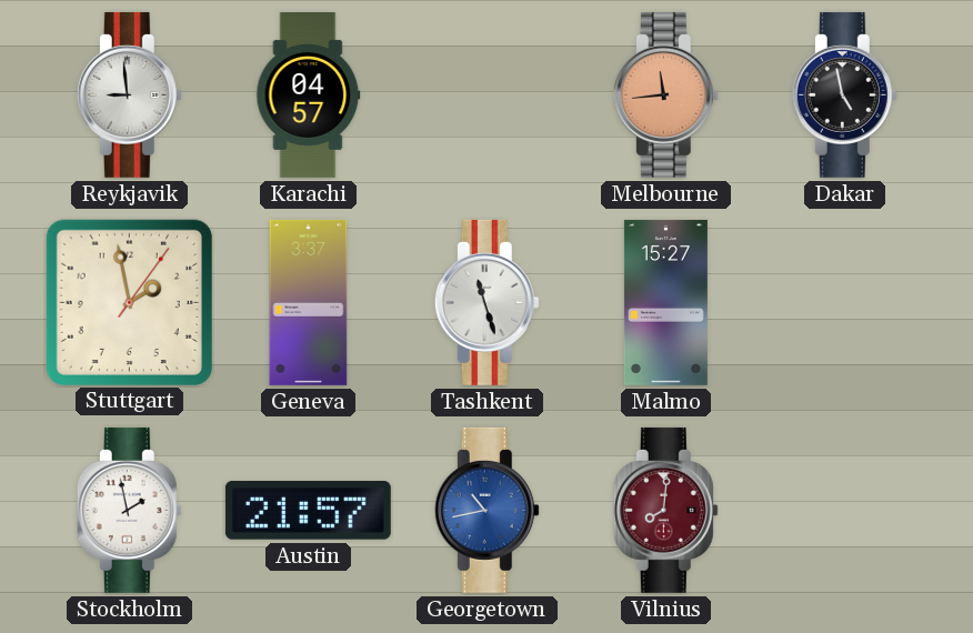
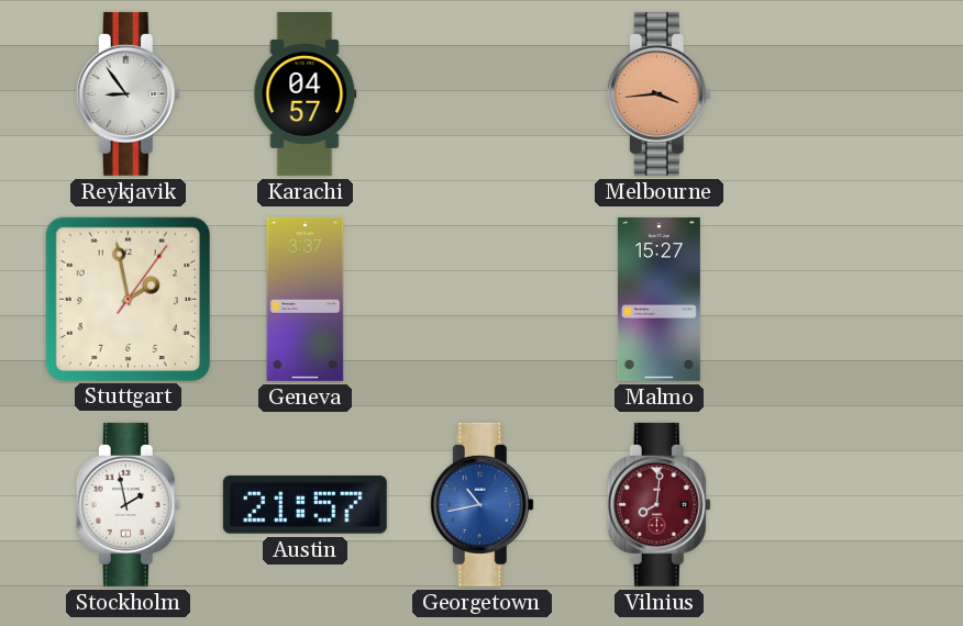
Reykjavik: 8:59 -> 8:54 (128, 93)
Melbourne: 11:44 -> 3:44 (658, 93)
Dakar: 4:58 -> none (844, 94)
Tashkent: 11:27 -> none (486, 302)
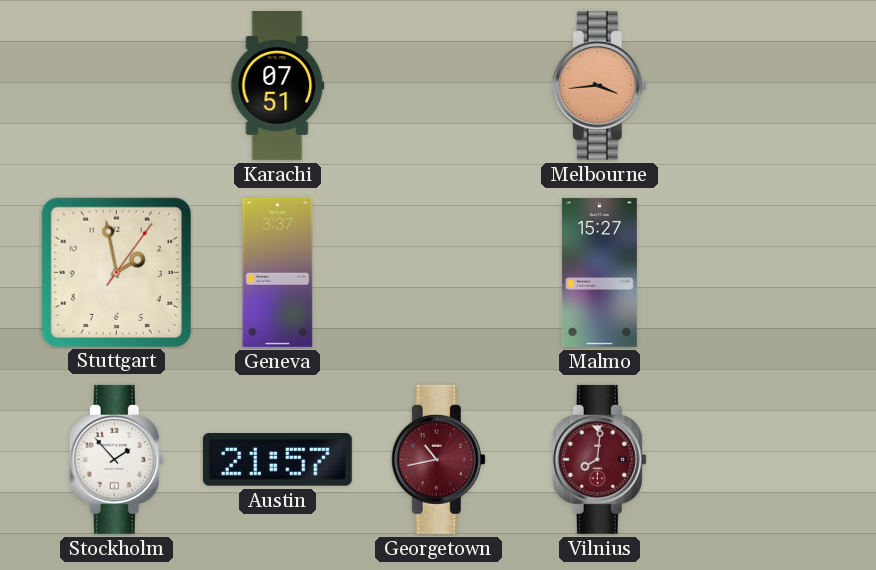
Reykjavik: 8:54 -> none (128, 93)
Karachi: 04:57 -> 07:51 (278, 85)
Stockholm: 1:58 -> 1:53 (116, 459)
Georgetown dial: blue -> burgundy (438, 459)
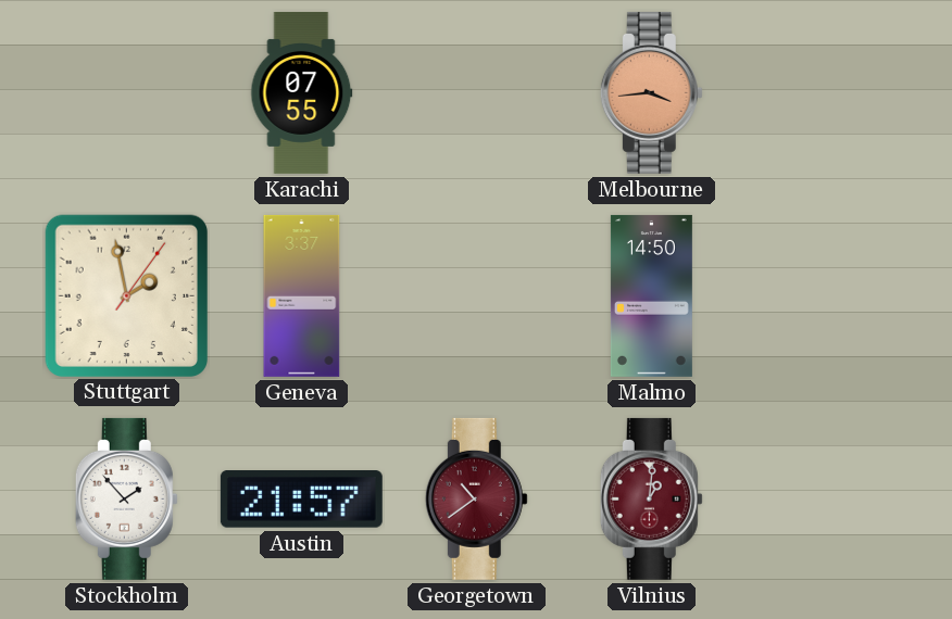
Karachi: 07:51 -> 07:55 (302, 92)
Malmo: 15:27 -> 14:50 (651, 295)
Georgetown: 10:43 -> 10:39 (476, 498)
Vilnius: 8:01 -> 1:01 (651, 498)
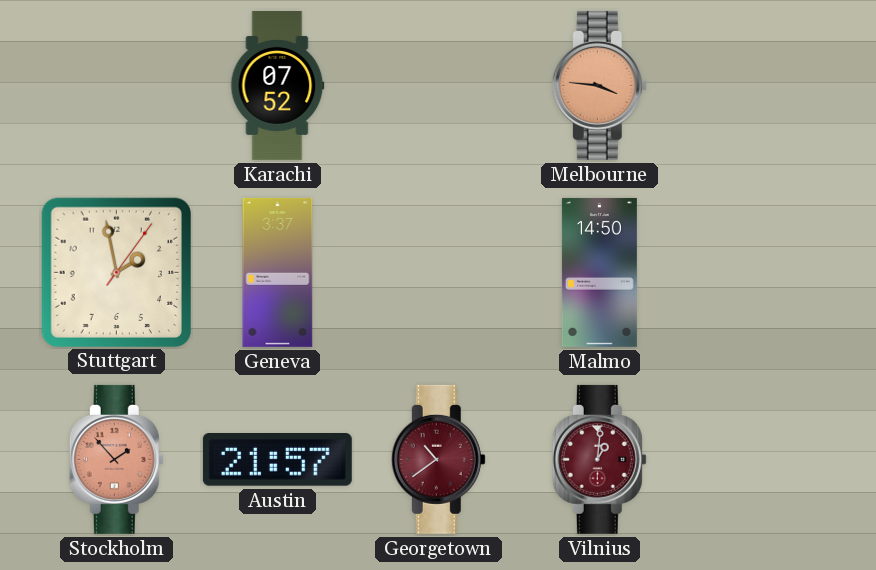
Karachi: 07:55 -> 07:52 (278, 85)
Melbourne: 3:44 -> 3:46 (599, 85)
Stockholm dial: white -> salmon (116, 459)
